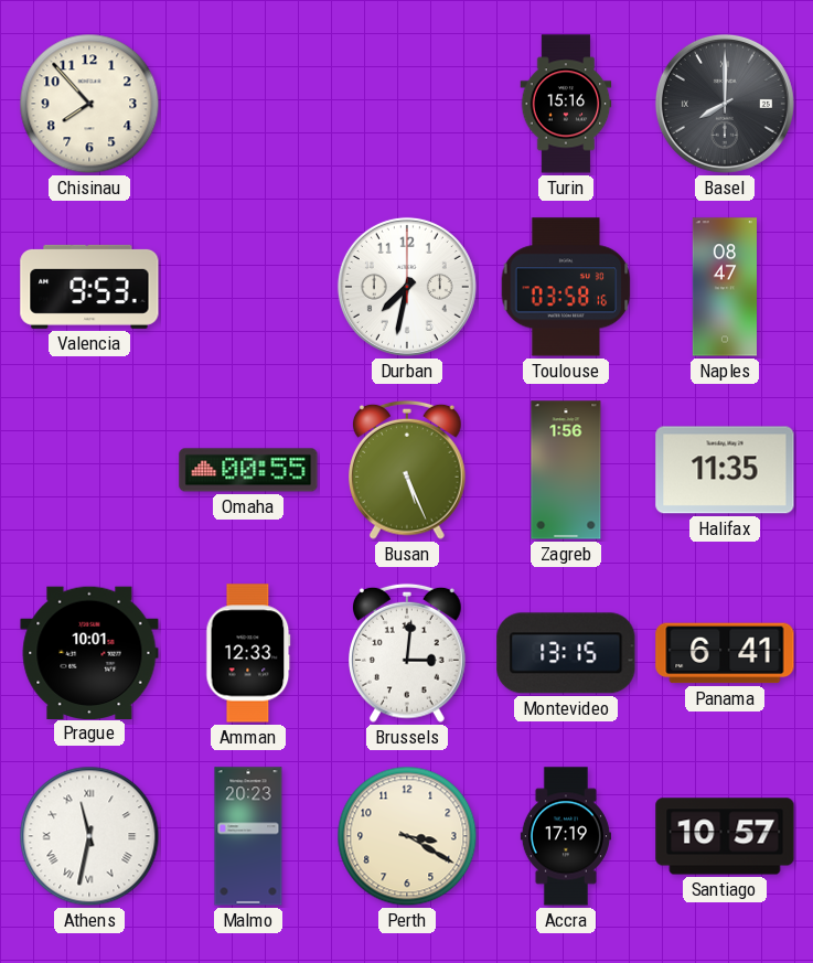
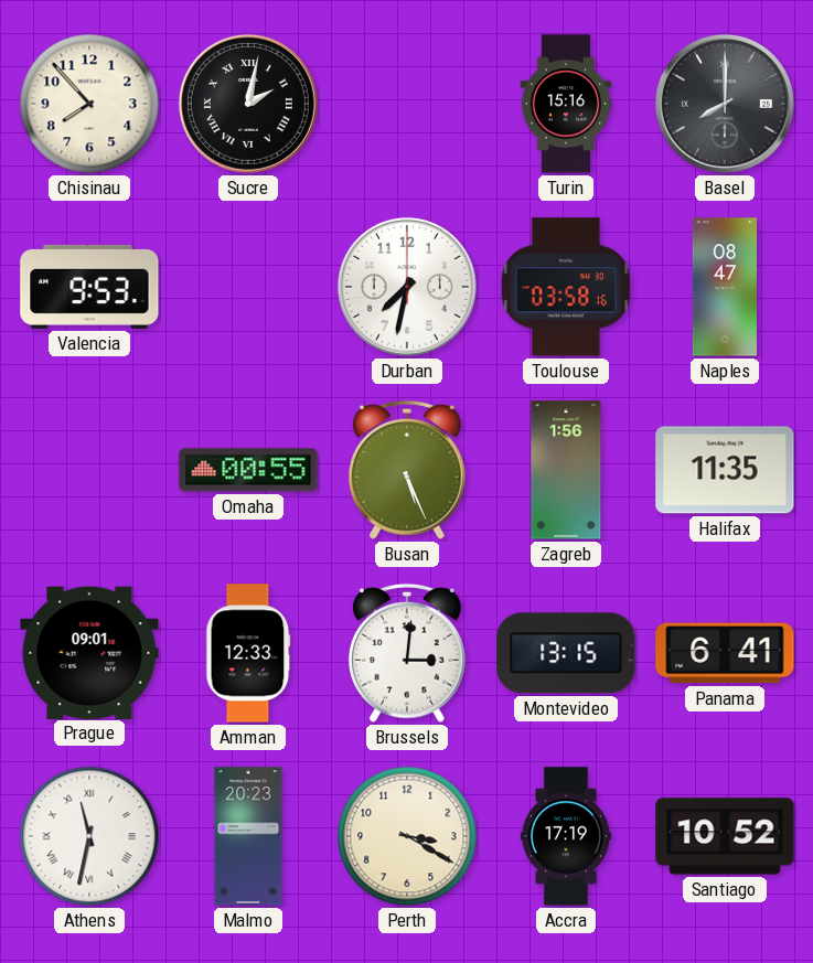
Sucre: none -> 2:02 (248, 104)
Prague: 10:01 -> 09:01 (89, 652)
Santiago: 10:57 -> 10:52 (725, 836)
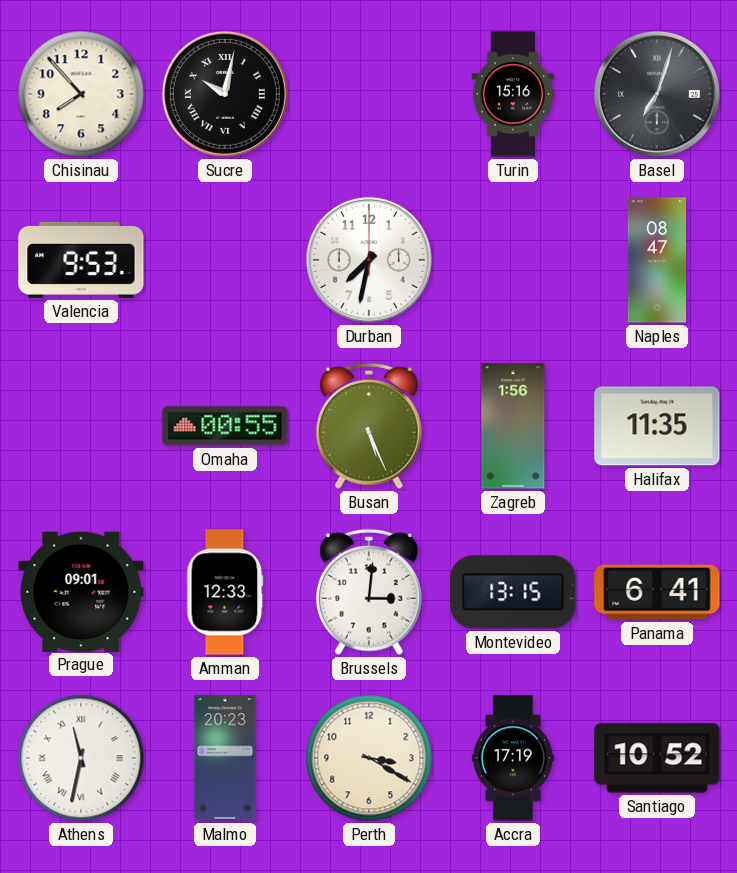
Sucre: 2:02 -> 10:02 (225, 94)
Basel: 8:00 -> 7:03 (657, 94)
Toulouse: 03:58 -> none (566, 287)
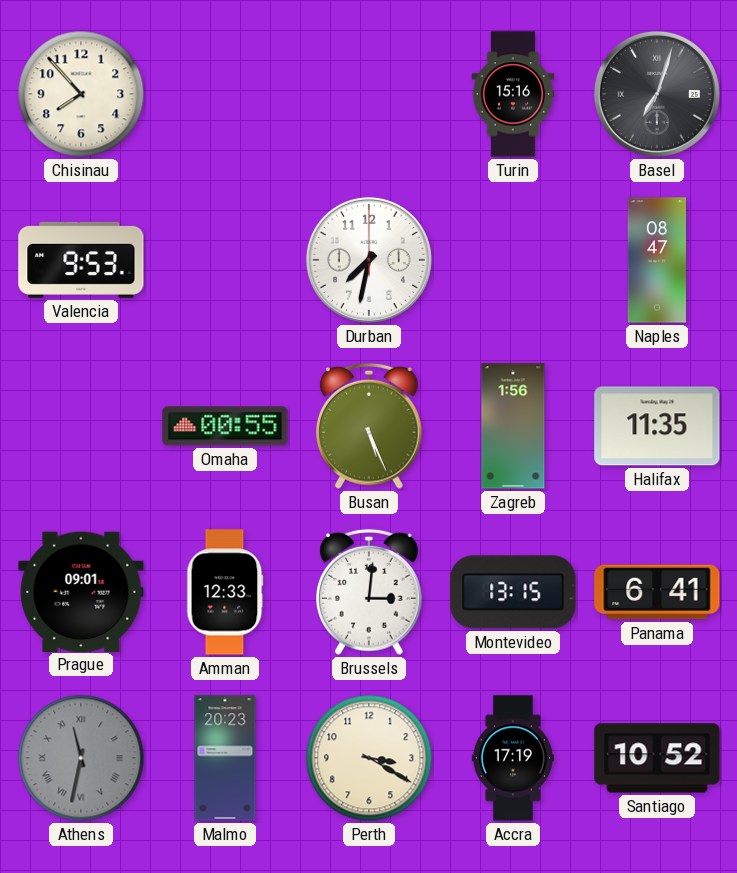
Sucre: 10:02 -> none (225, 94)
Athens dial: white -> grey (81, 758)
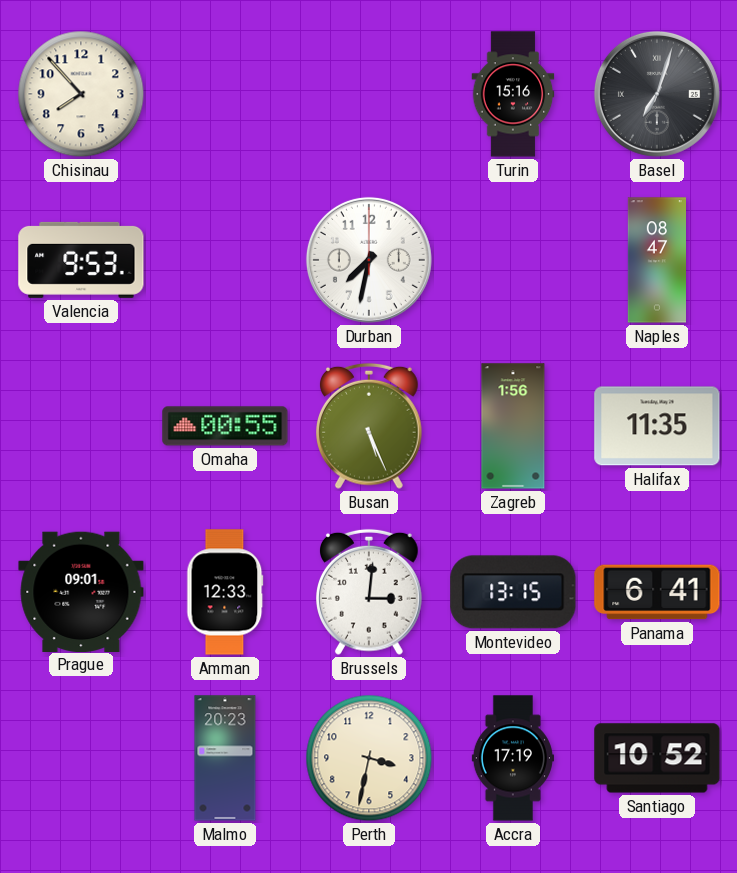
Athens: 11:32 -> none (81, 758)
Perth: 3:20 -> 3:32 (369, 758)
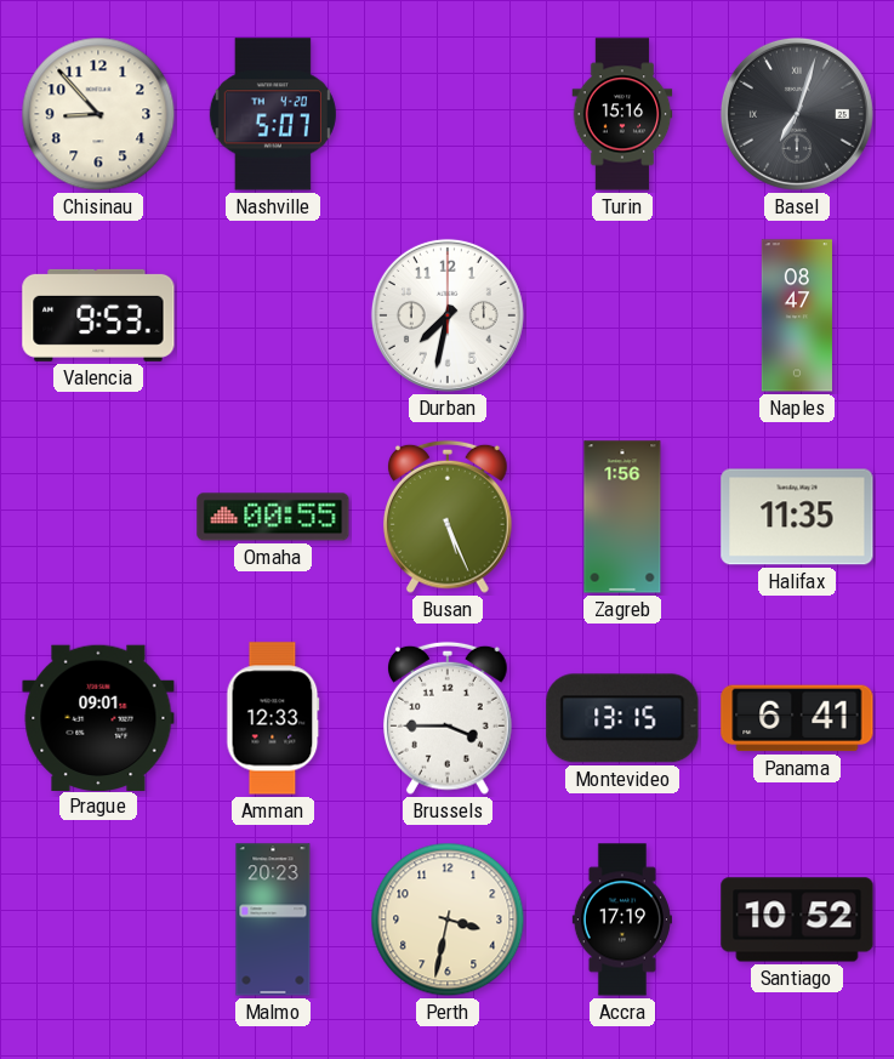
Chisinau: 7:53 -> 8:53 (98, 114)
Nashville: none -> 5:07 (273, 114)
Brussels: 3:01 -> 3:45 (449, 718)
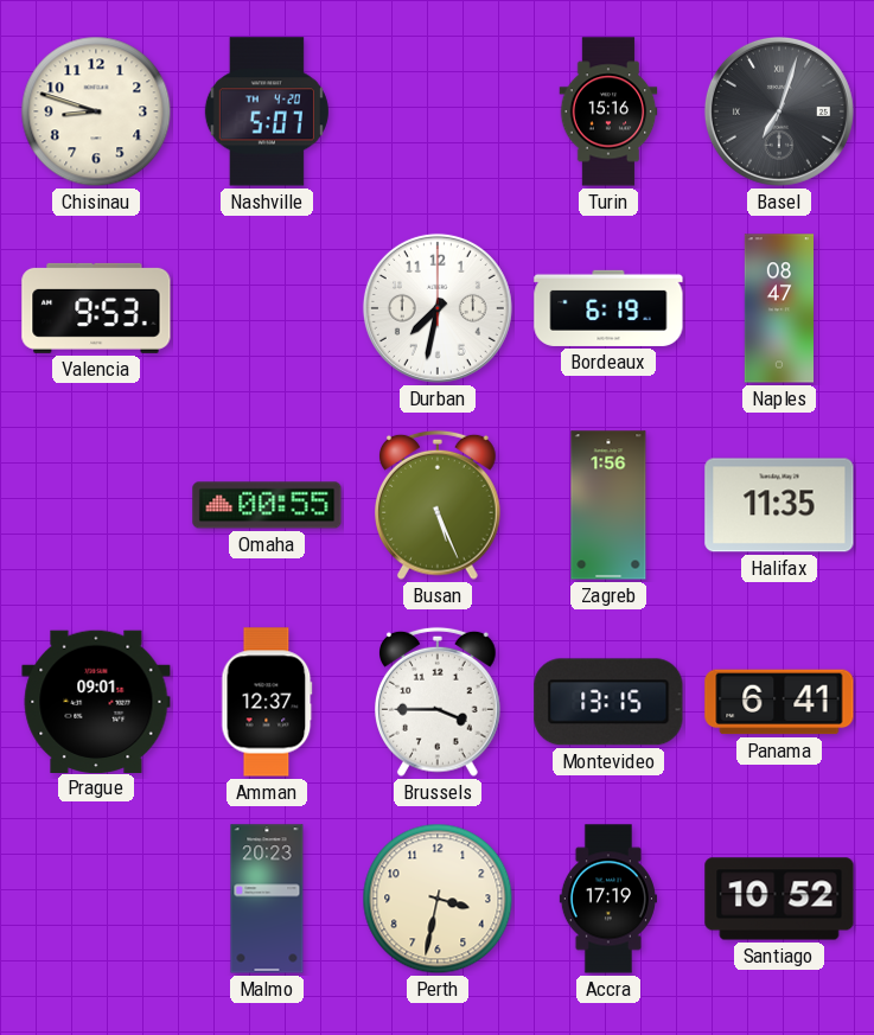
Chisinau: 8:53 -> 8:48 (96, 111)
Bordeaux: none -> 6:19 (608, 308)
Amman: 12:33 -> 12:37 (267, 702)
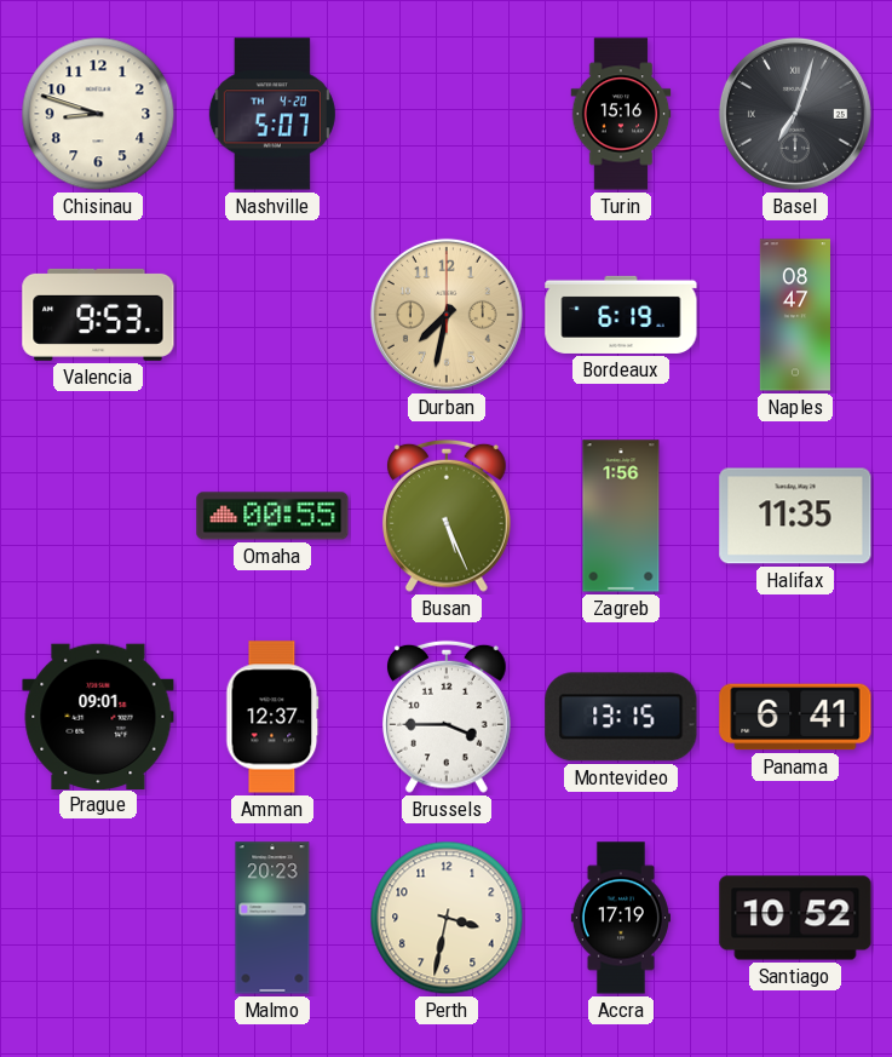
Durban dial: white -> champagne (447, 315)
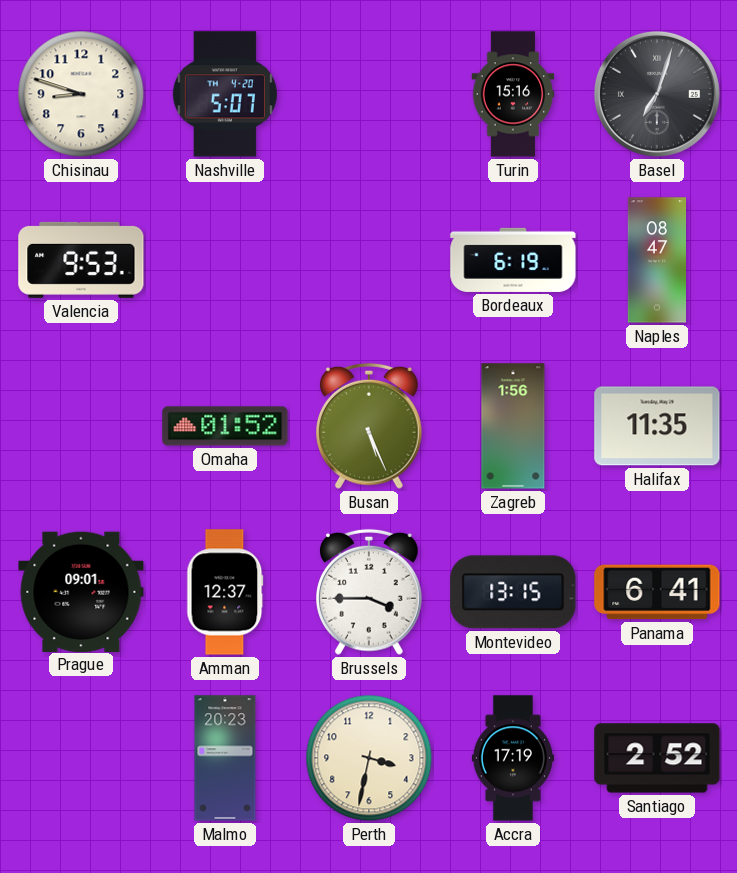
Durban: 7:32 -> none (447, 315)
Omaha: 00:55 -> 01:52 (225, 426)
Santiago: 10:52 -> 2:52 (657, 758)
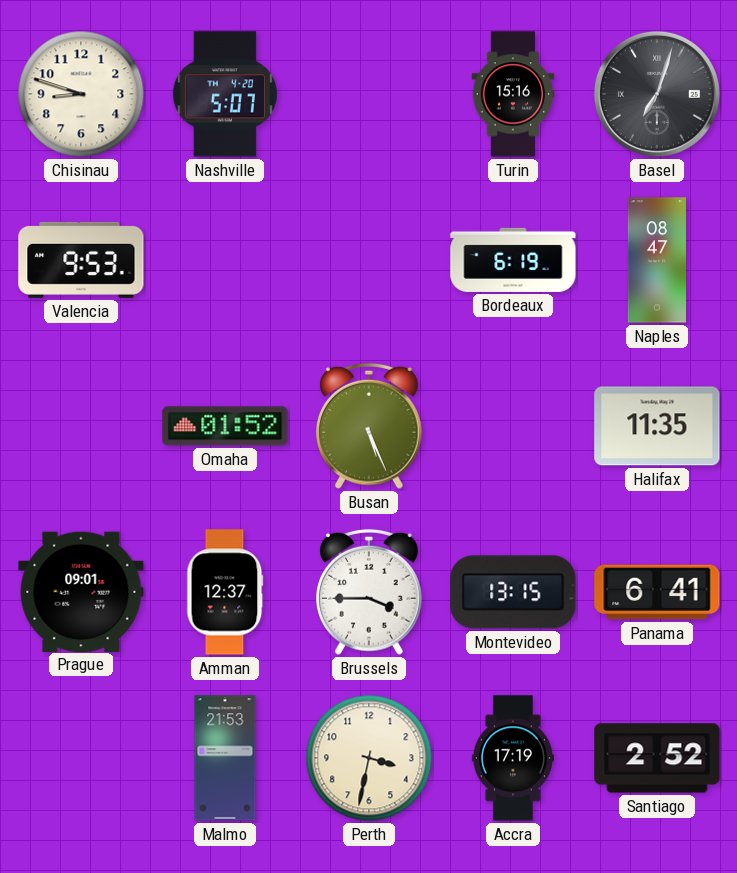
Zagreb: 1:56 -> none (513, 426)
Malmo: 20:23 -> 21:53 (225, 758)
